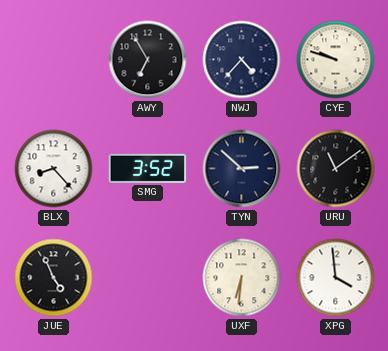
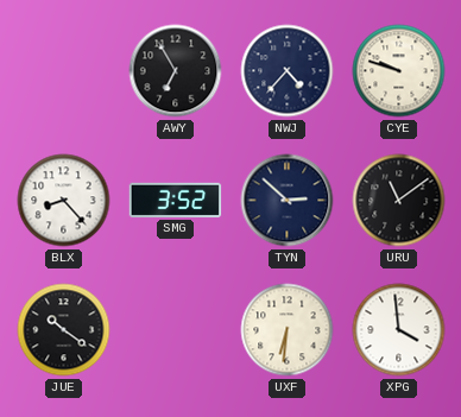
JUE: 4:56 -> 10:21 (64, 330)
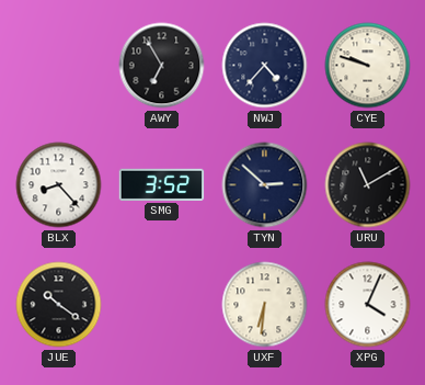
URU: 11:09 -> 11:10 (368, 185)
XPG: 3:59 -> 4:04 (368, 305)
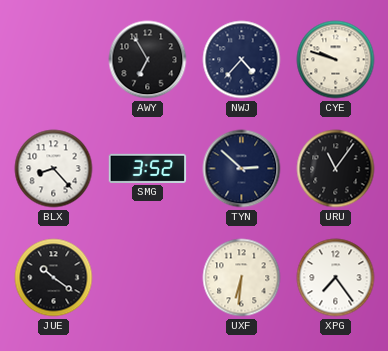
URU: 11:10 -> 11:06 (336, 169)
XPG: 4:04 -> 7:24 (336, 278)
